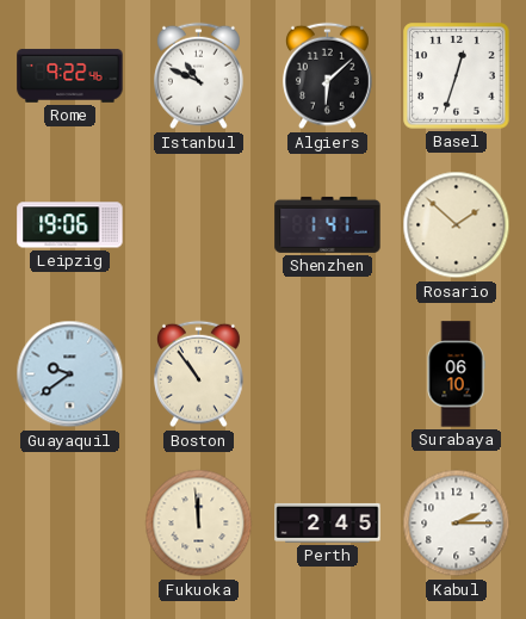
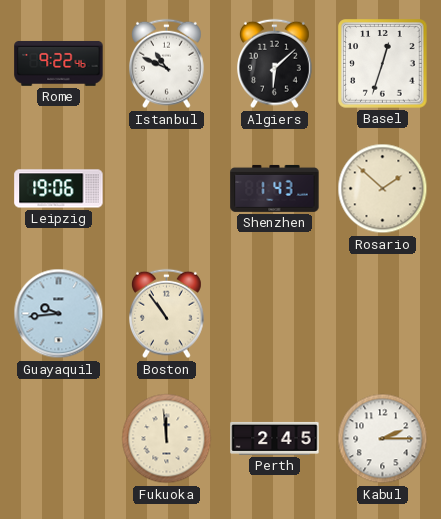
Shenzhen: 1:41 -> 1:43 (275, 188)
Guayaquil: 9:39 -> 9:44 (59, 314)
Surabaya: 06:10 -> none (456, 375)
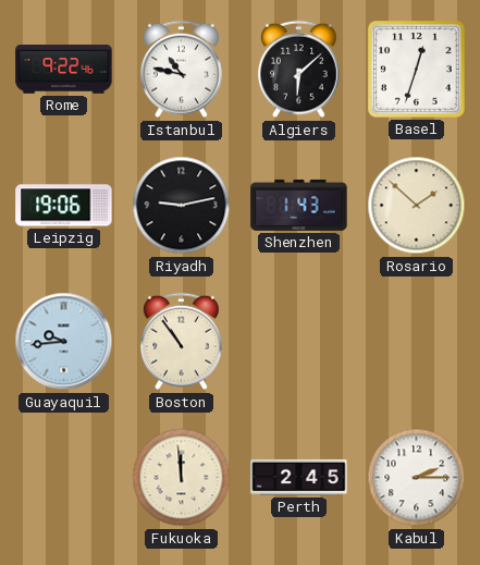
Istanbul: 10:49 -> 10:47 (182, 70)
Riyadh: none -> 9:13 (182, 206)
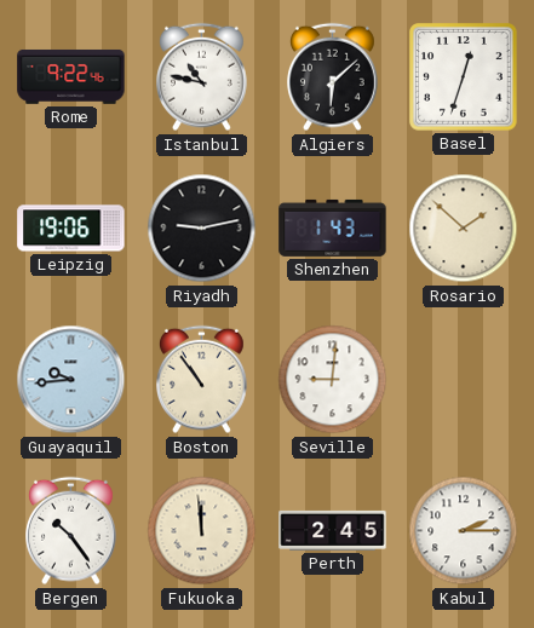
Seville: none -> 9:01 (333, 380)
Bergen: none -> 10:24 (71, 531)
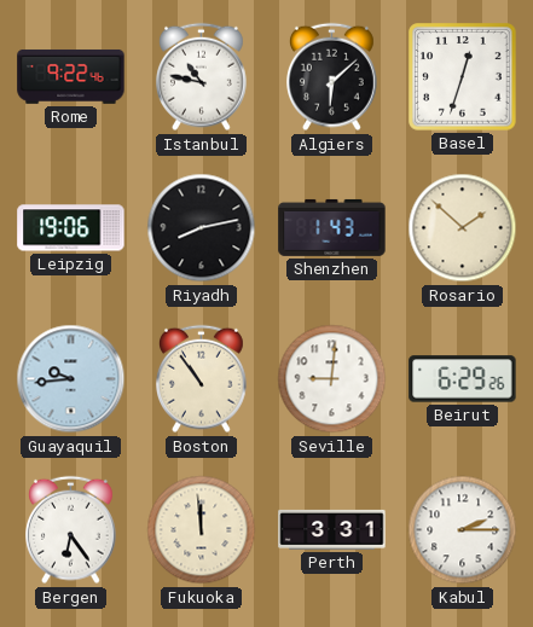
Riyadh: 9:13 -> 8:13 (202, 228)
Beirut: none -> 6:29 (463, 379)
Bergen: 10:24 -> 6:24 (71, 530)
Perth: 2:45 -> 3:31 (332, 529)
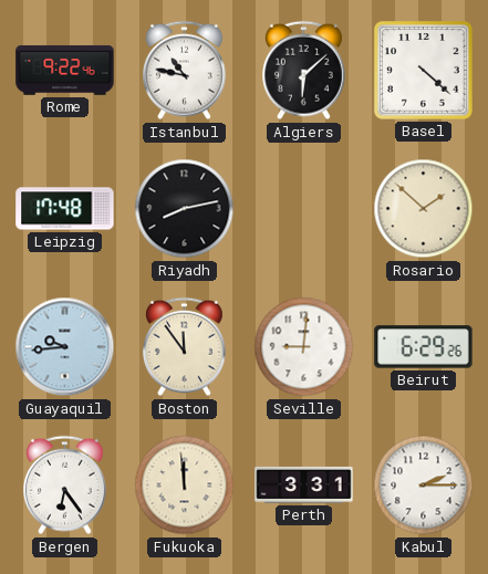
Basel: 12:33 -> 4:22 (424, 71)
Leipzig: 19:06 -> 17:48 (65, 209)
Shenzhen: 1:43 -> none (332, 227)
Boston: 10:54 -> 11:54 (185, 347)
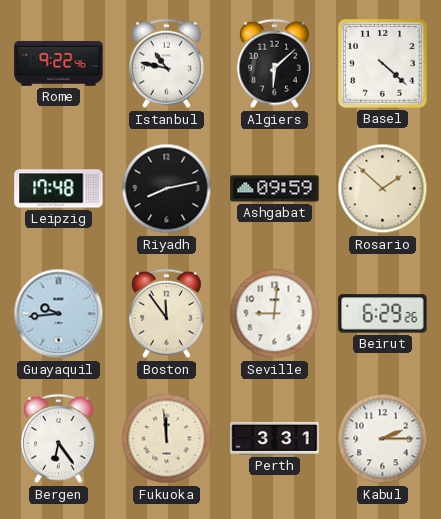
Ashgabat: none -> 09:59 (275, 189)
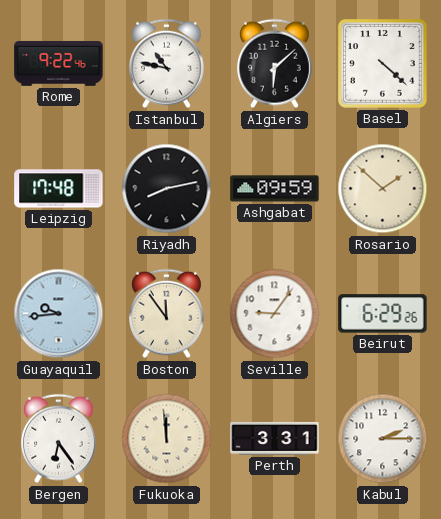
Seville: 9:01 -> 9:06 (275, 314)
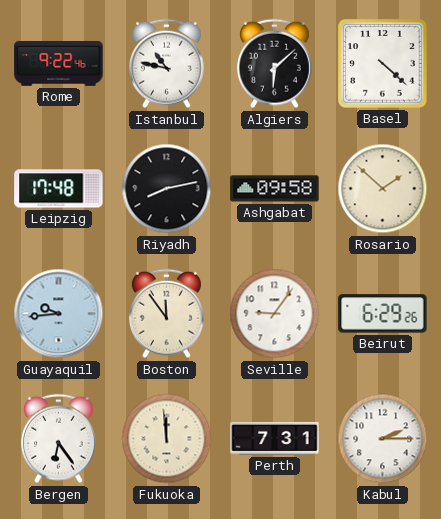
Ashgabat: 09:59 -> 09:58 (275, 189)
Perth: 3:31 -> 7:31 (275, 438)
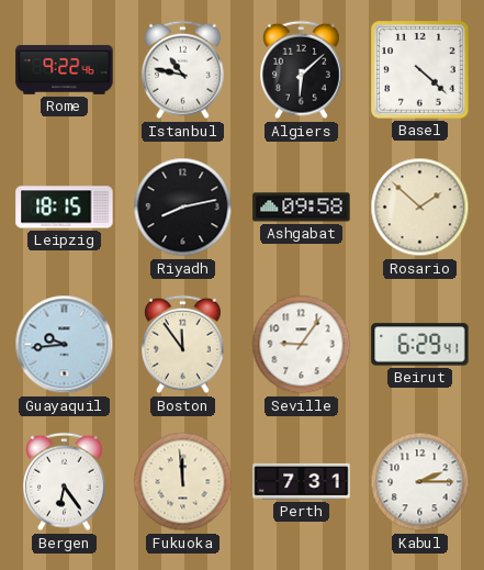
Leipzig: 17:48 -> 18:15 (65, 208)
Beirut: 6:29:26 -> 6:29:41 (420, 345)
